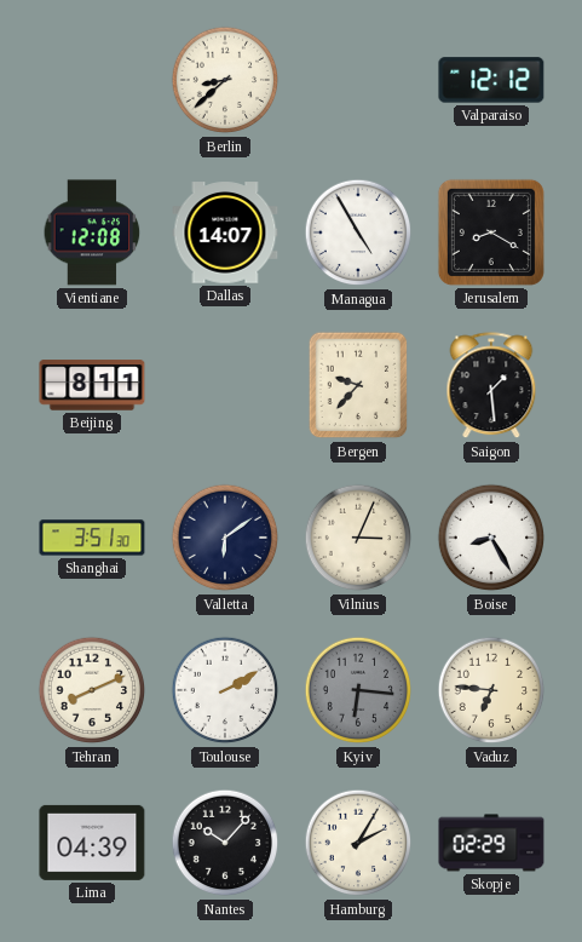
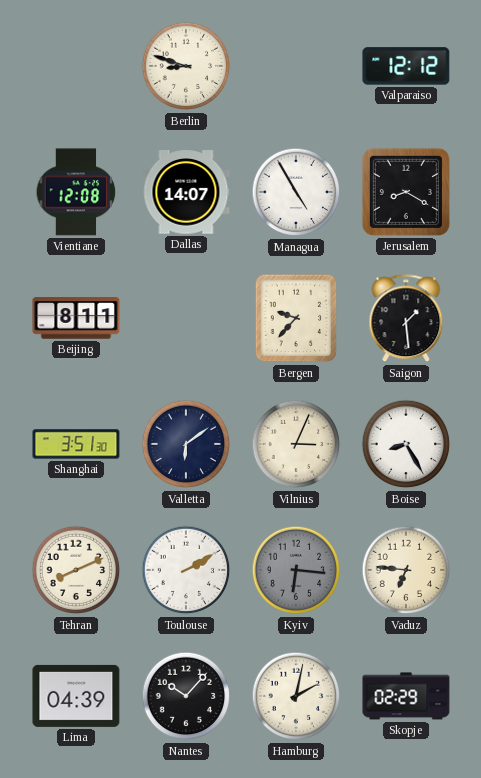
Berlin: 8:38 -> 8:48 (186, 66)
Hamburg: 2:05 -> 2:02 (296, 696)
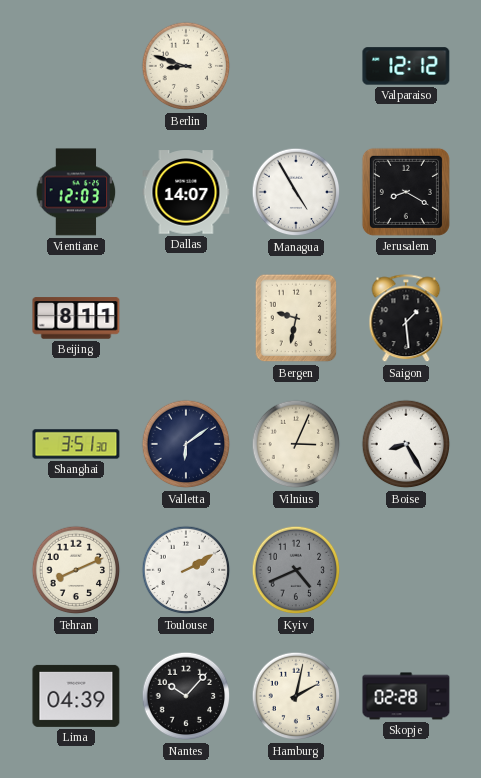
Vientiane: 12:08 -> 12:03 (76, 192)
Bergen: 9:37 -> 9:32 (296, 318)
Kyiv: 6:16 -> 4:41 (296, 570)
Vaduz: 6:46 -> none (406, 570)
Skopje: 02:29 -> 02:28 (406, 696)
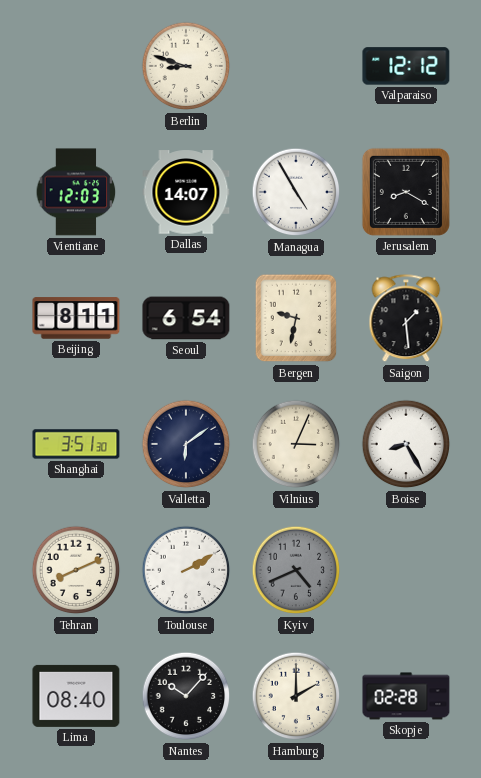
Seoul: none -> 6:54 (186, 318)
Lima: 04:39 -> 08:40 (76, 696)
Hamburg: 2:02 -> 2:00 (296, 696)
